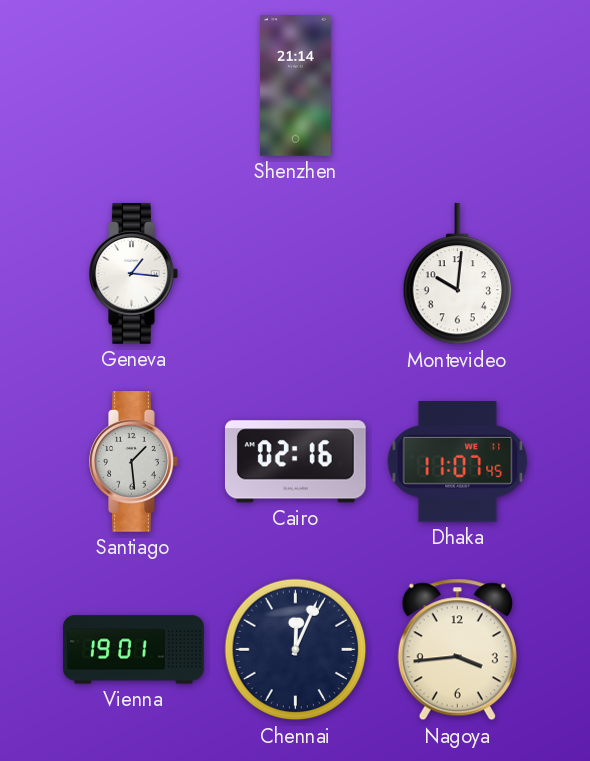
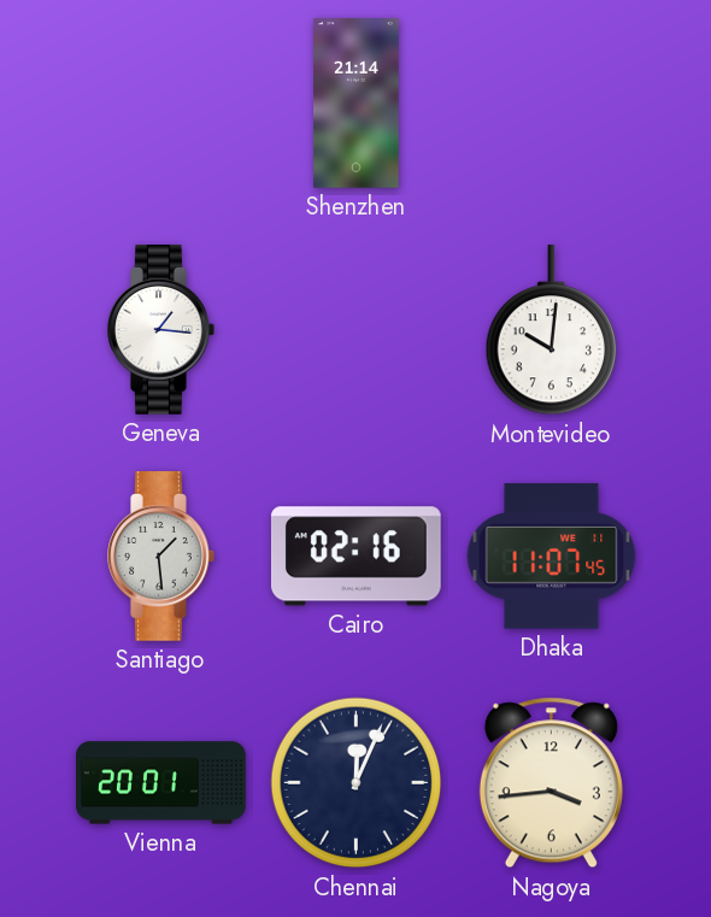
Vienna: 19:01 -> 20:01 (161, 783)
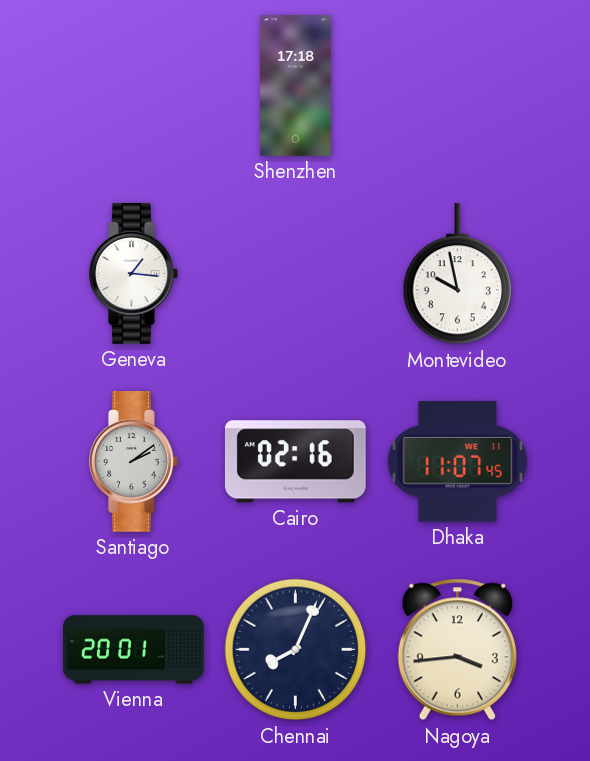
Shenzhen: 21:14 -> 17:18 (296, 86)
Montevideo: 10:01 -> 9:58 (458, 275)
Santiago: 1:29 -> 2:09 (134, 462)
Chennai: 12:04 -> 8:04 (296, 650)
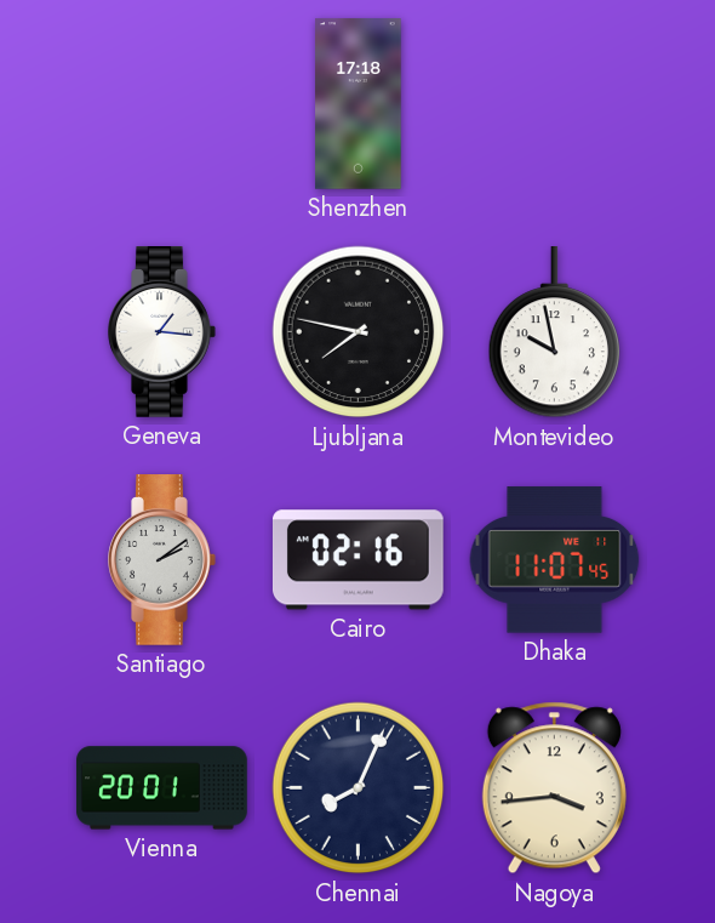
Ljubljana: none -> 7:47 (359, 332)
